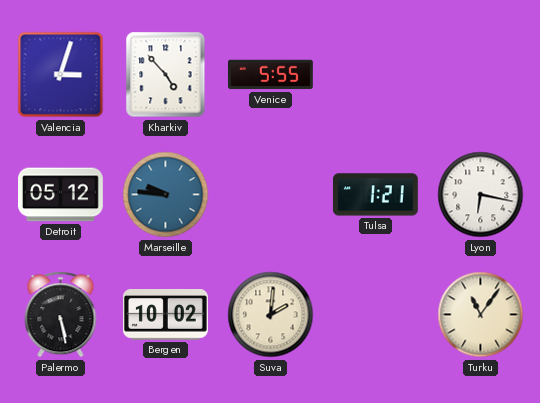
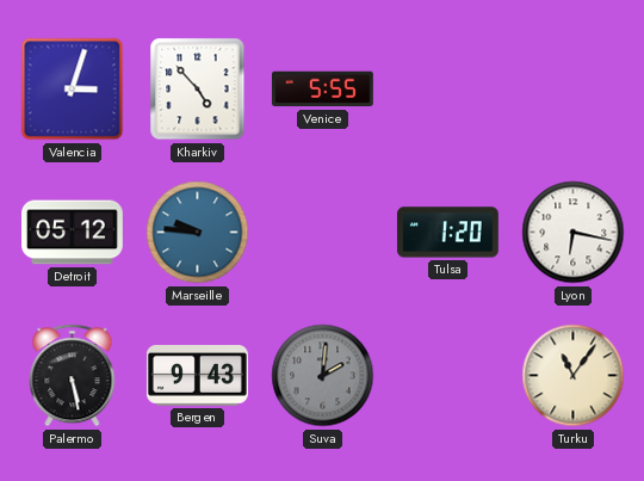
Tulsa: 1:21 -> 1:20 (447, 233)
Bergen: 10:02 -> 9:43 (197, 376)
Suva dial: cream -> grey (323, 376)
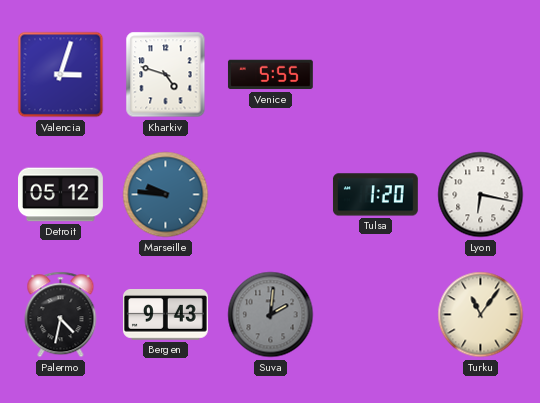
Kharkiv: 4:53 -> 4:48 (166, 75)
Palermo: 5:28 -> 4:32 (61, 315)
